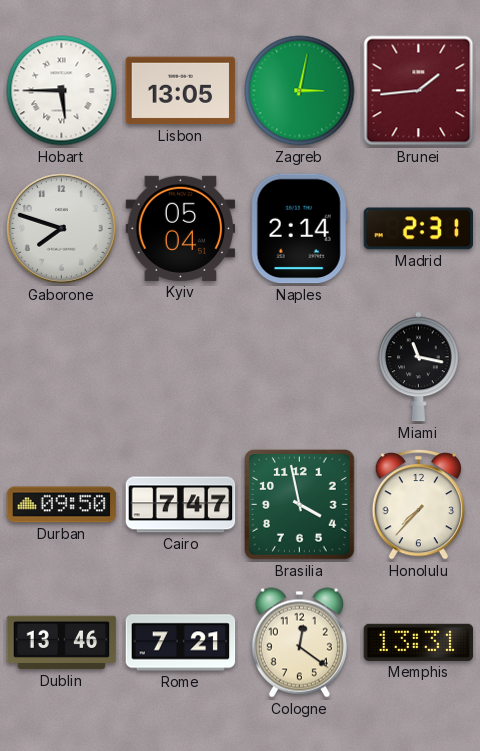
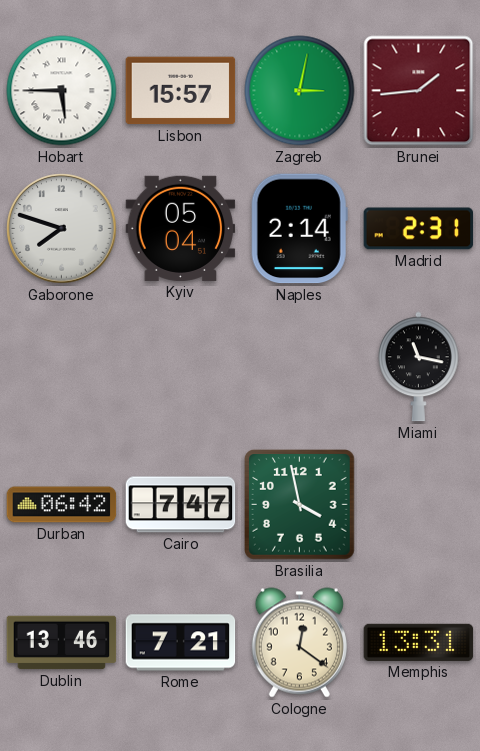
Lisbon: 13:05 -> 15:57 (181, 91)
Durban: 09:50 -> 06:42 (62, 505)
Honolulu: 7:37 -> none (418, 505)
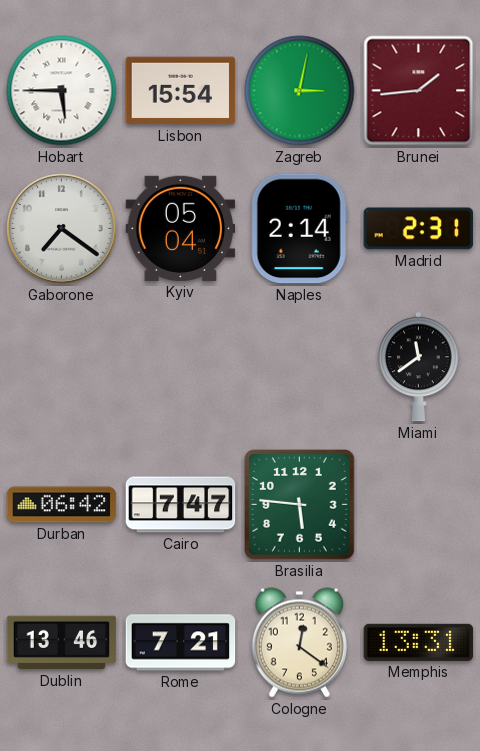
Lisbon: 15:57 -> 15:54 (181, 91)
Gaborone: 7:48 -> 7:21 (62, 229)
Miami: 11:17 -> 11:39 (419, 367)
Brasilia: 3:58 -> 5:46 (300, 505)
